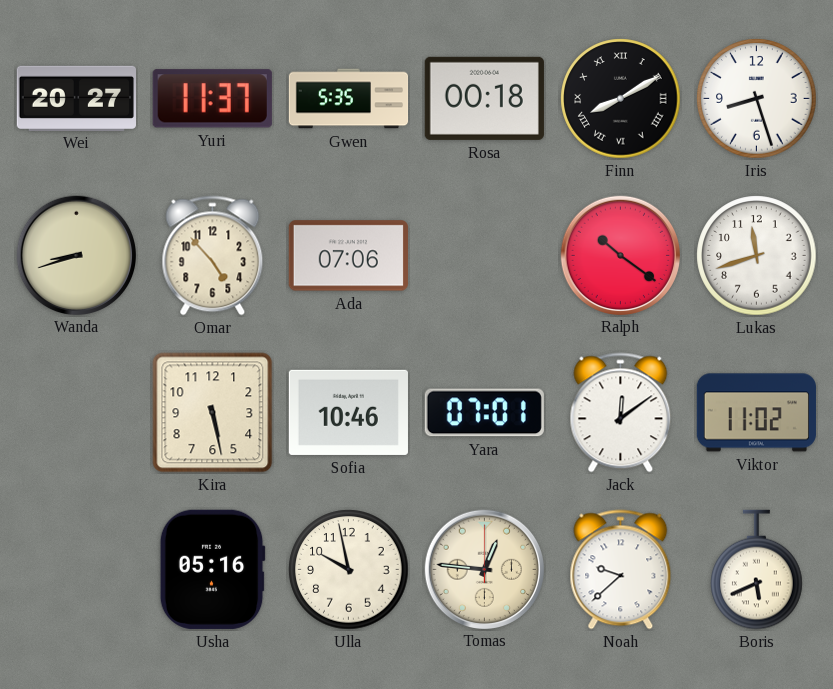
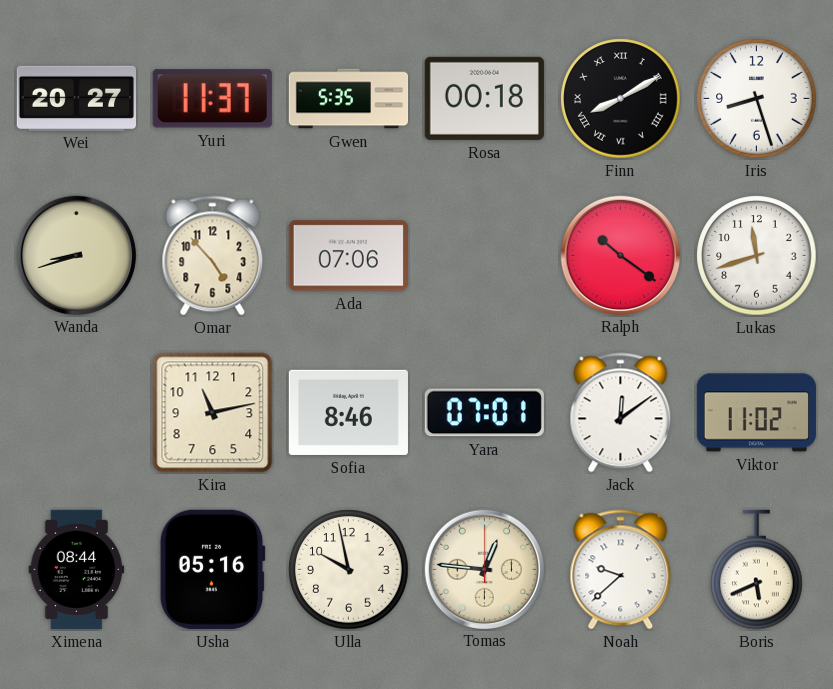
Kira: 5:28 -> 11:13 (213, 413)
Sofia: 10:46 -> 8:46 (348, 412)
Ximena: none -> 08:44 (77, 569)
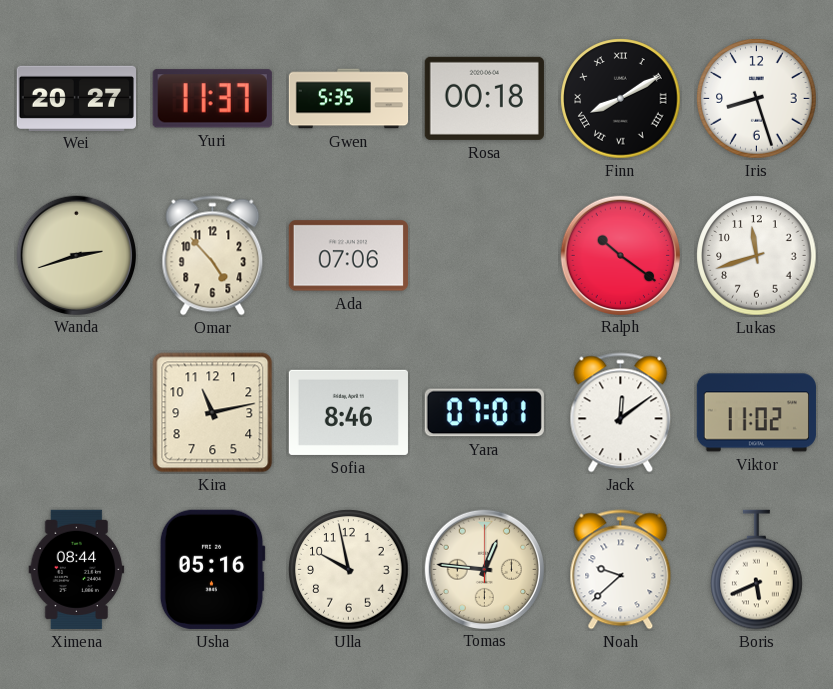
Wanda: 8:42 -> 2:42 (76, 255)
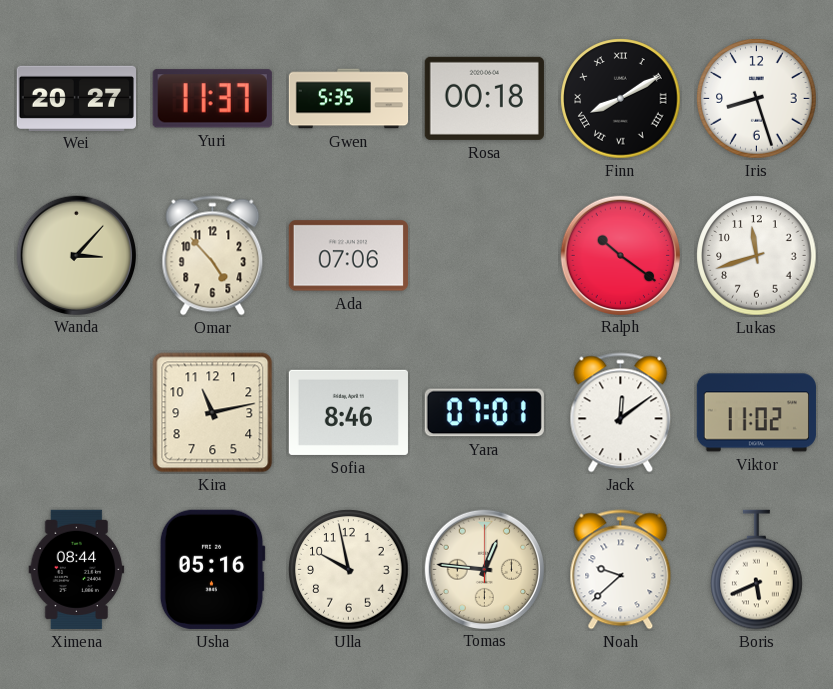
Wanda: 2:42 -> 3:07 (76, 255)
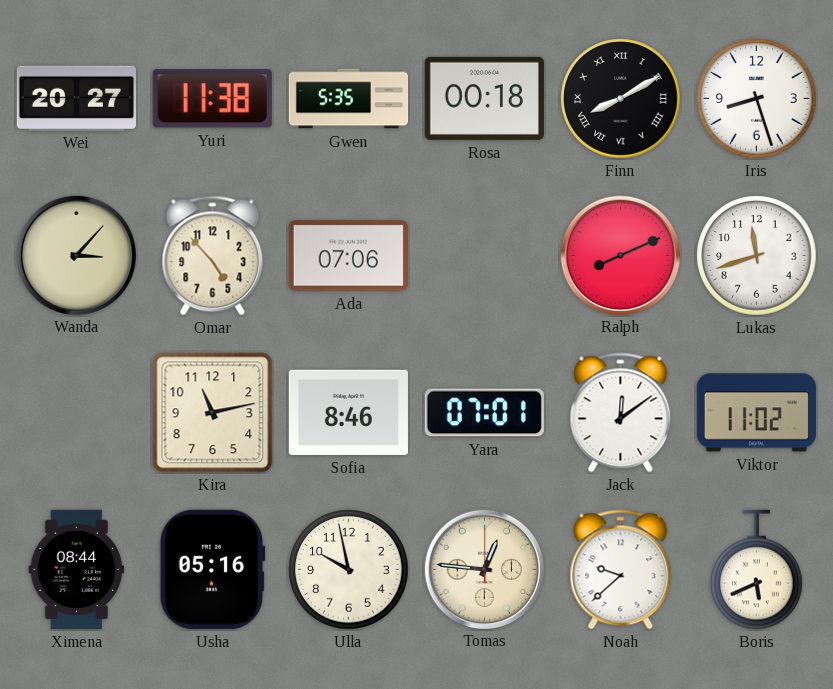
Yuri: 11:37 -> 11:38 (212, 99)
Ralph: 10:21 -> 8:11 (620, 255)
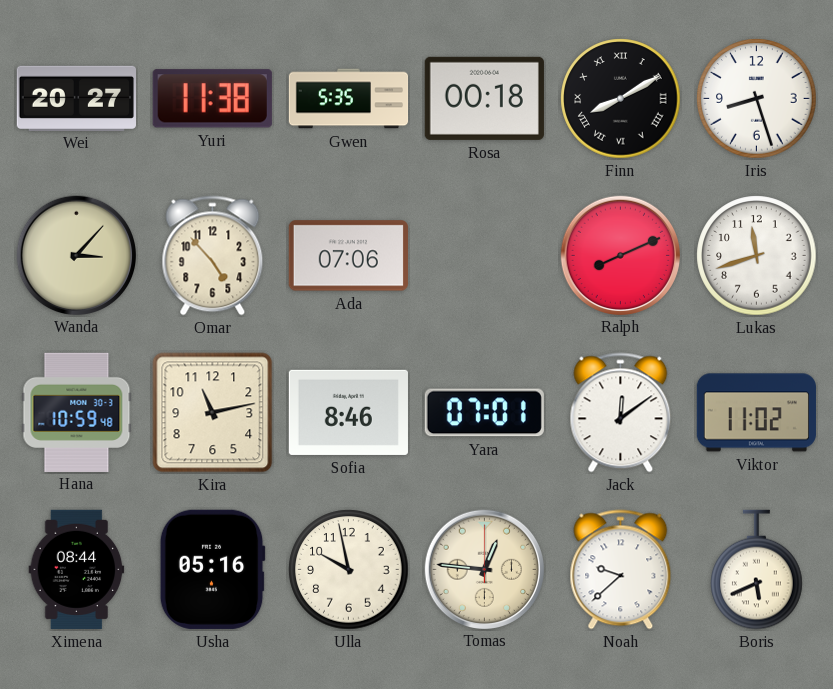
Hana: none -> 10:59 (77, 412)
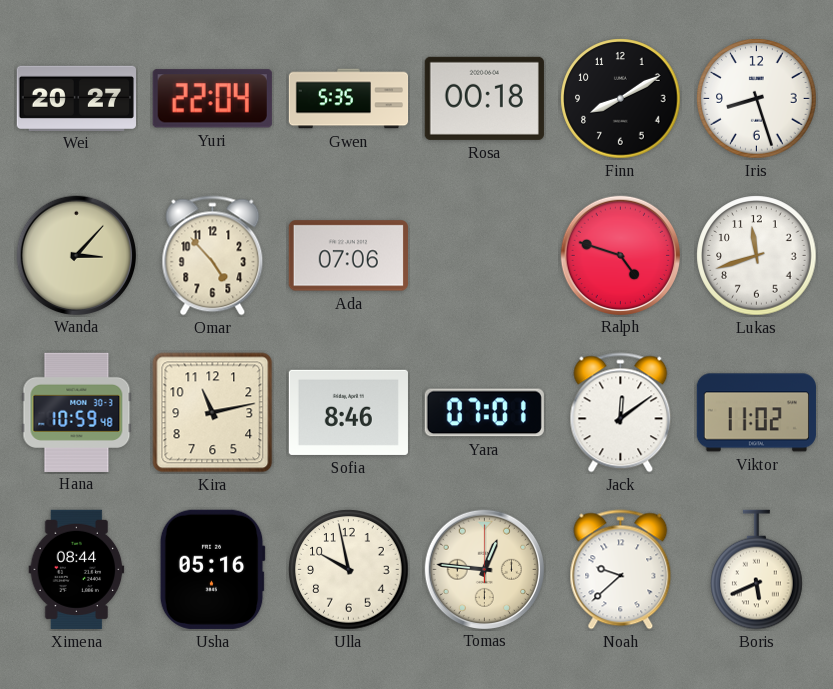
Yuri: 11:38 -> 22:04 (212, 99)
Finn numerals: Roman -> Arabic (621, 99)
Ralph: 8:11 -> 4:48 (620, 255)
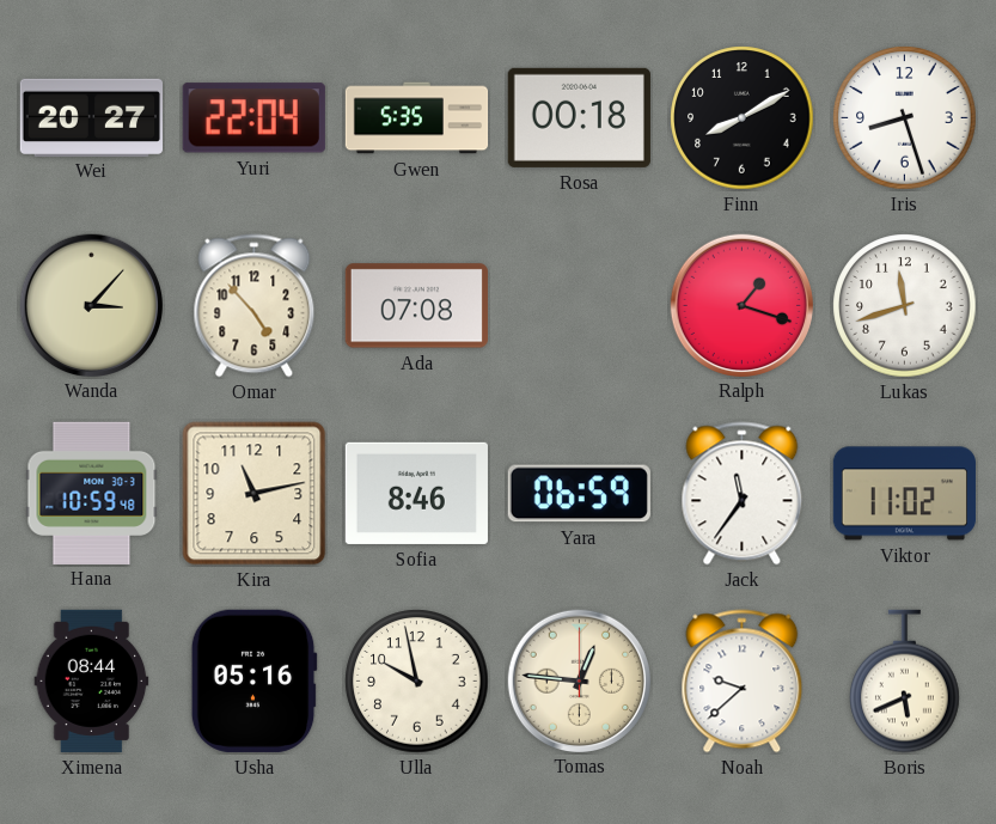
Ada: 07:06 -> 07:08 (416, 306)
Ralph: 4:48 -> 1:18 (741, 305)
Yara: 07:01 -> 06:59 (579, 494)
Jack: 12:09 -> 11:36 (743, 494)
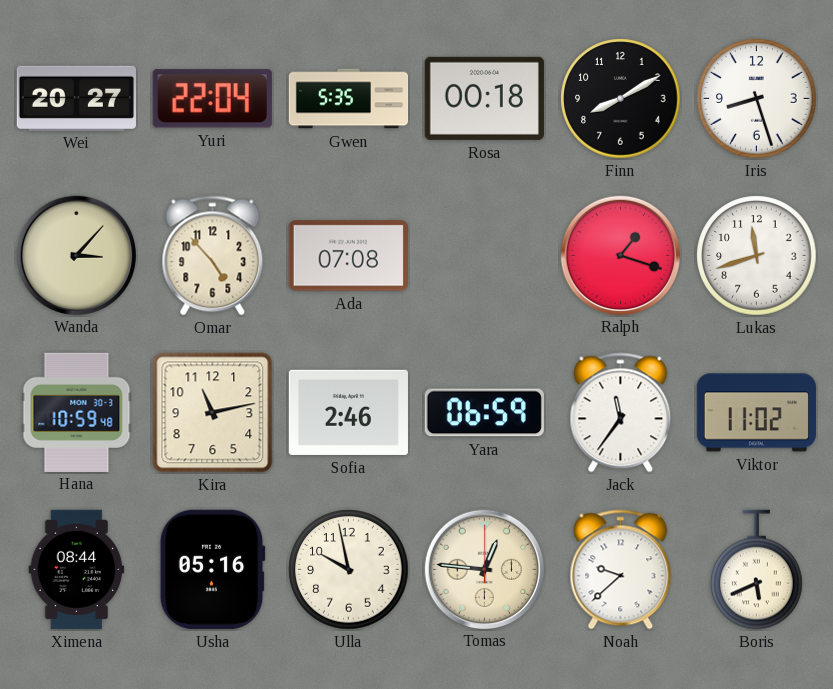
Sofia: 8:46 -> 2:46 (348, 412)
